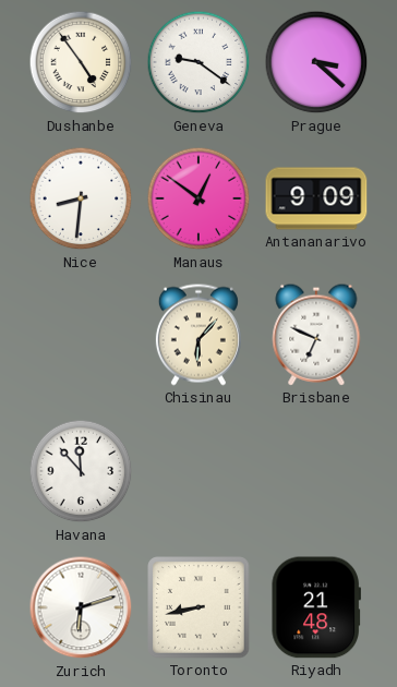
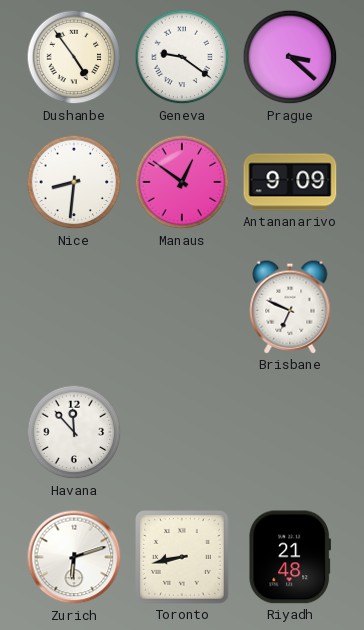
Chisinau: 6:07 -> none (198, 335)
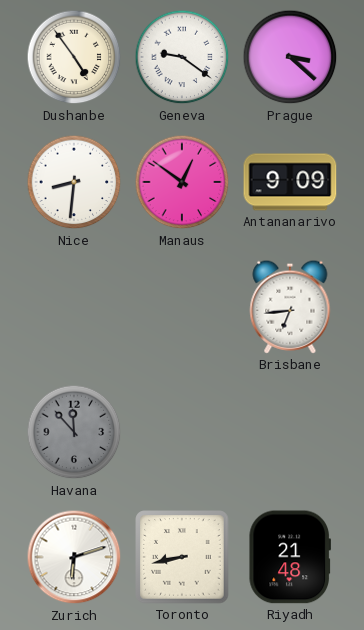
Brisbane: 6:49 -> 6:44 (290, 307)
Havana dial: white -> grey (74, 432)
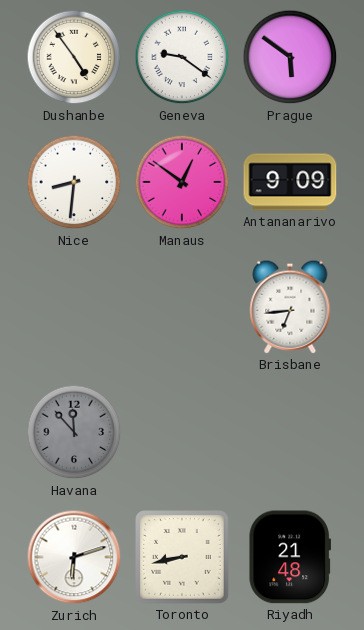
Prague: 3:22 -> 5:51 (290, 57)
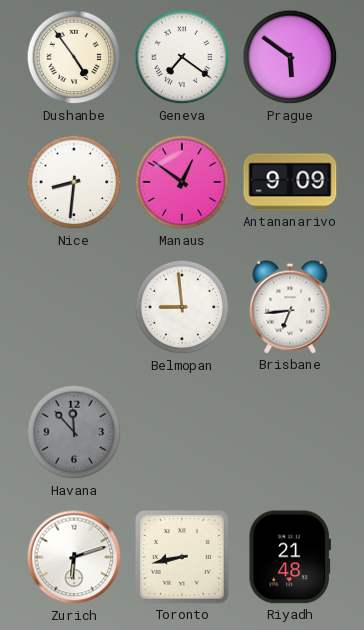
Geneva: 9:21 -> 7:21 (182, 57)
Belmopan: none -> 8:59 (182, 307)
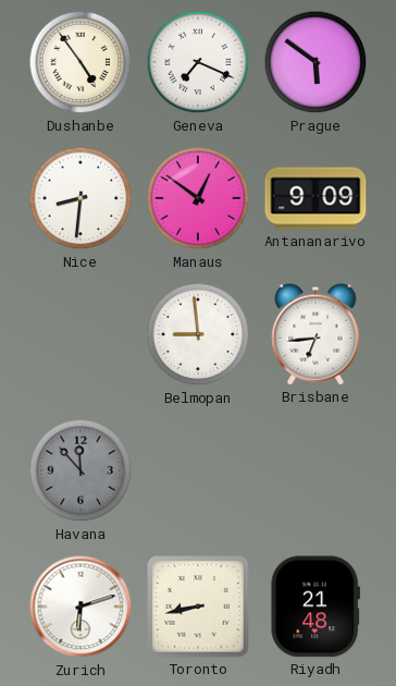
Geneva: 7:21 -> 7:19 (198, 62)
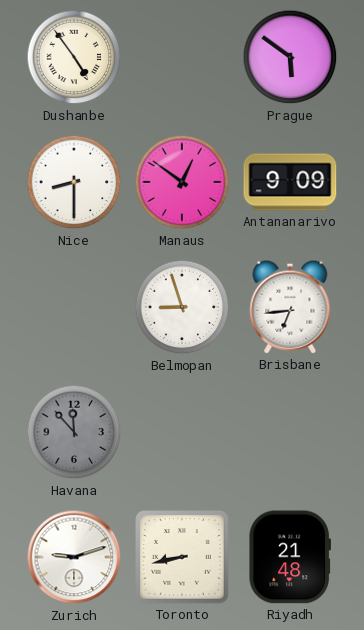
Geneva: 7:19 -> none (198, 62)
Nice: 8:31 -> 8:30 (74, 182)
Belmopan: 8:59 -> 8:57 (182, 307)
Zurich: 6:12 -> 9:12 (74, 557)
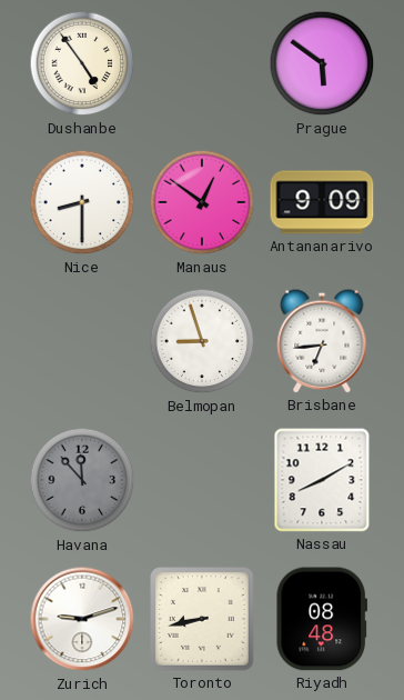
Nassau: none -> 8:10 (322, 480)
Riyadh: 21:48 -> 08:48 (321, 619)
